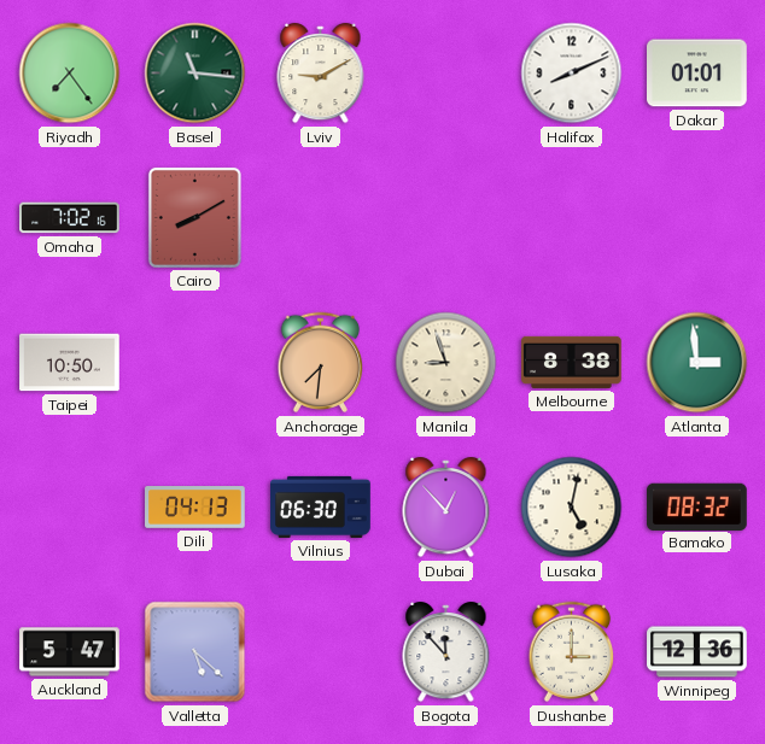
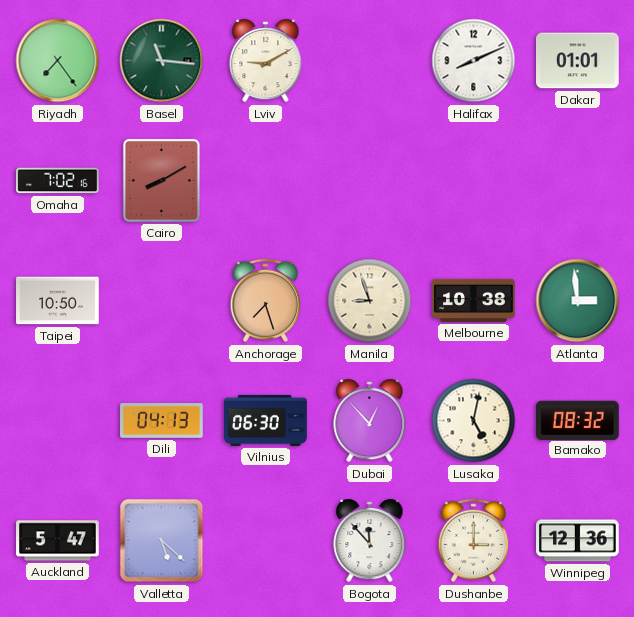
Anchorage: 7:31 -> 7:27 (266, 301)
Melbourne: 8:38 -> 10:38 (474, 300)
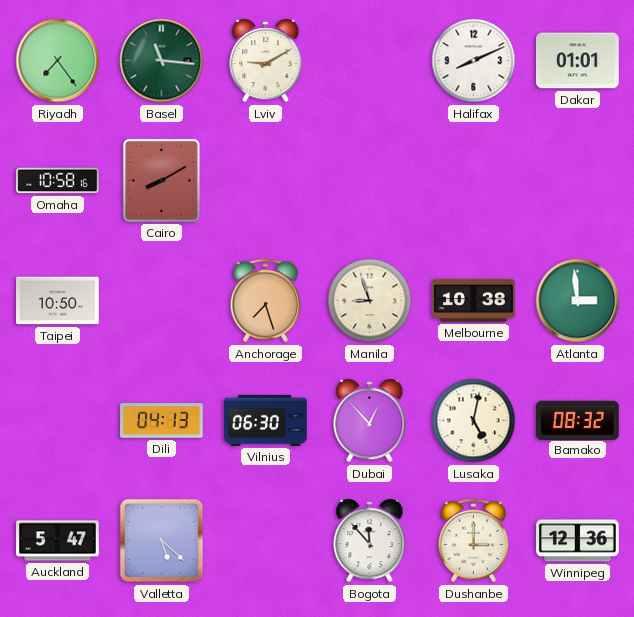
Omaha: 7:02 -> 10:58 (58, 181)
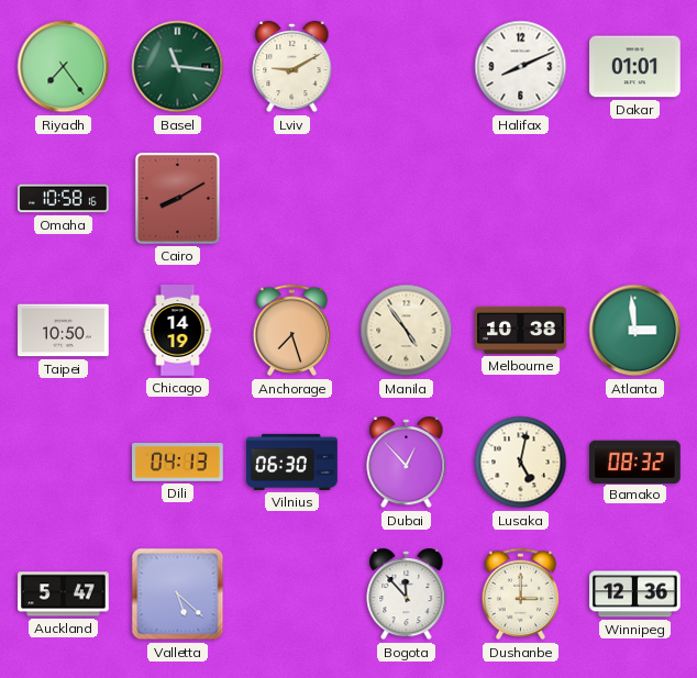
Chicago: none -> 14:19 (178, 331)
Manila: 8:57 -> 4:54 (407, 331)
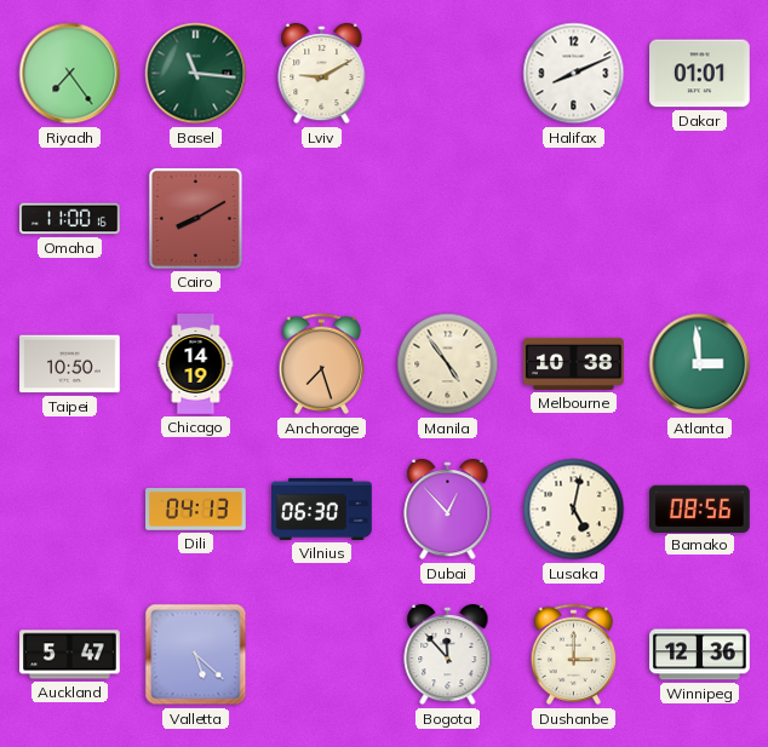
Omaha: 10:58 -> 11:00 (70, 219)
Bamako: 08:32 -> 08:56 (700, 508)
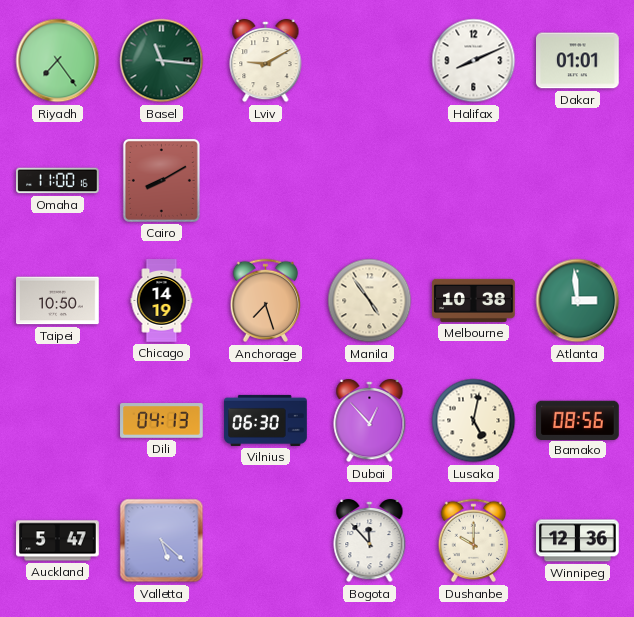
Dushanbe: 3:00 -> 10:00 (474, 541)
